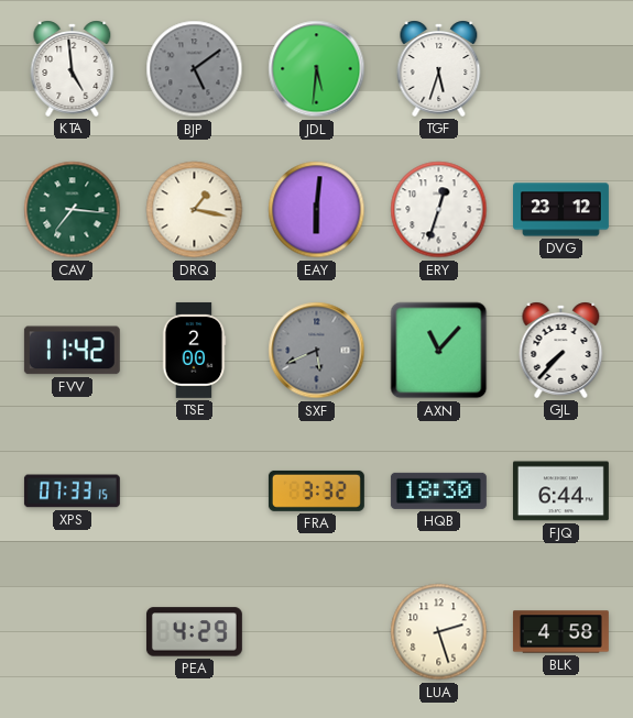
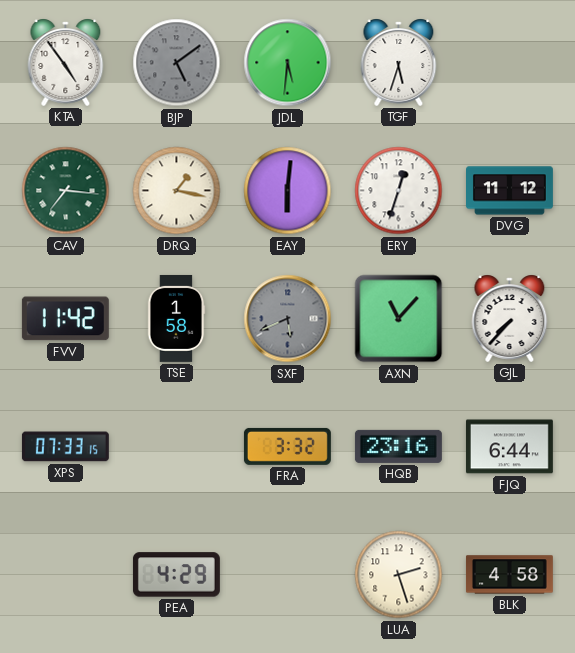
KTA: 4:59 -> 4:54 (66, 62)
DVG: 23:12 -> 11:12 (510, 191)
TSE: 2:00 -> 1:58 (176, 318)
HQB: 18:30 -> 23:16 (398, 446)
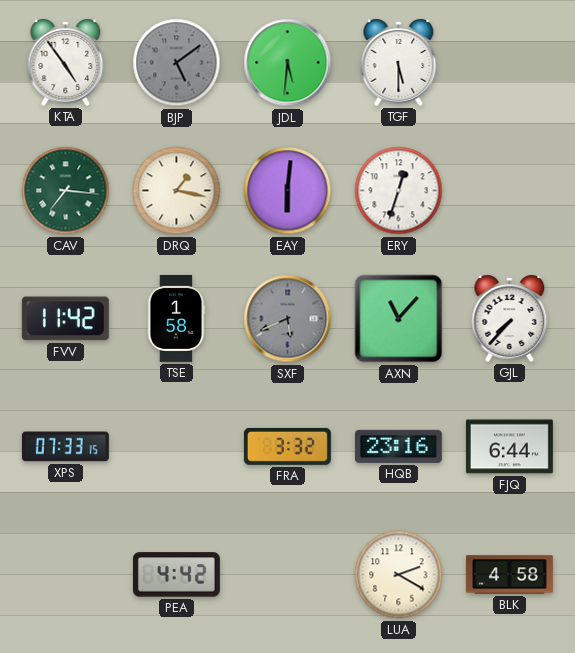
TGF: 5:33 -> 5:30 (399, 62)
DVG: 11:12 -> none (510, 191)
PEA: 4:29 -> 4:42 (176, 575)
LUA: 2:27 -> 2:20 (399, 575)
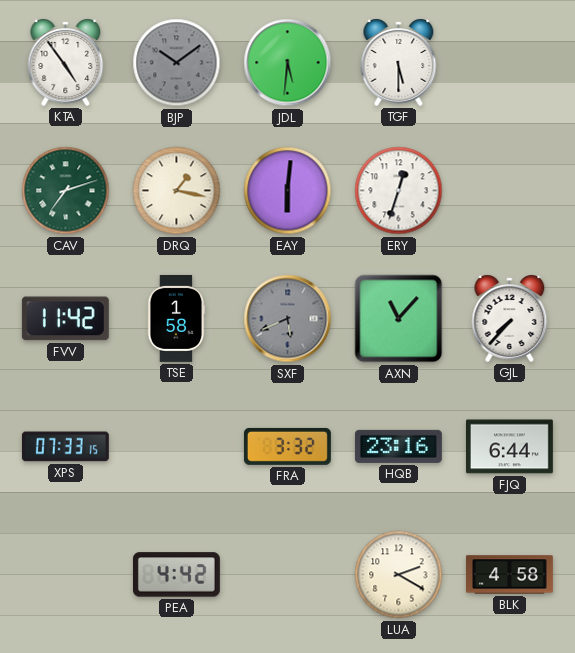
BJP: 5:09 -> 10:09 (177, 63)
CAV: 7:16 -> 7:12 (66, 191)
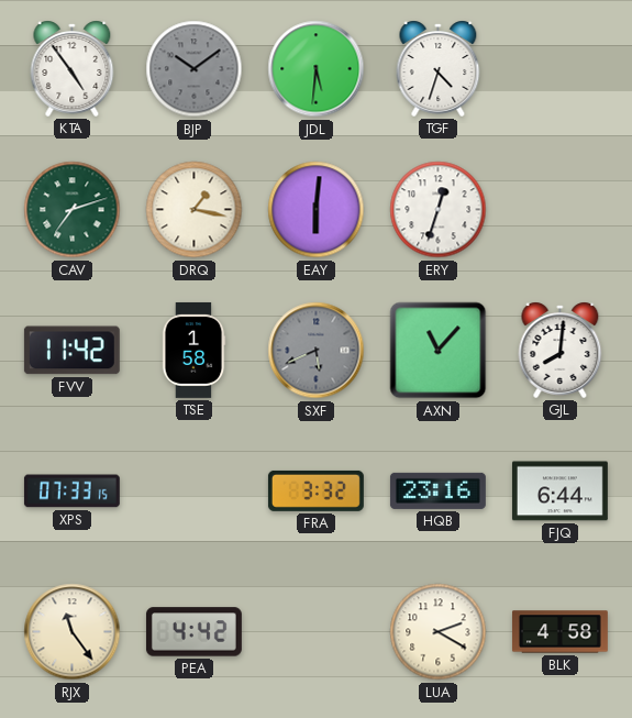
TGF: 5:30 -> 4:33 (439, 68)
GJL: 7:37 -> 8:01 (561, 350)
RJX: none -> 11:24 (73, 632)
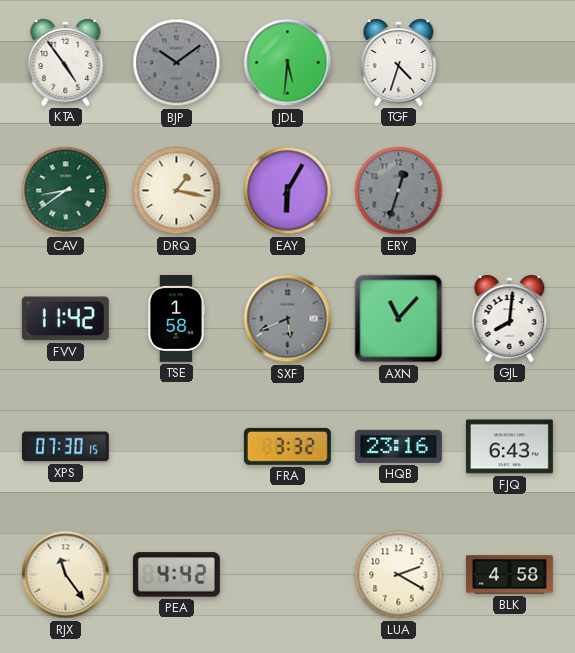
CAV: 7:12 -> 8:39 (66, 191)
EAY: 6:01 -> 6:05 (288, 191)
ERY dial: white -> grey (399, 191)
XPS: 07:33 -> 07:30 (65, 447)
FJQ: 6:44 -> 6:43 (509, 447)
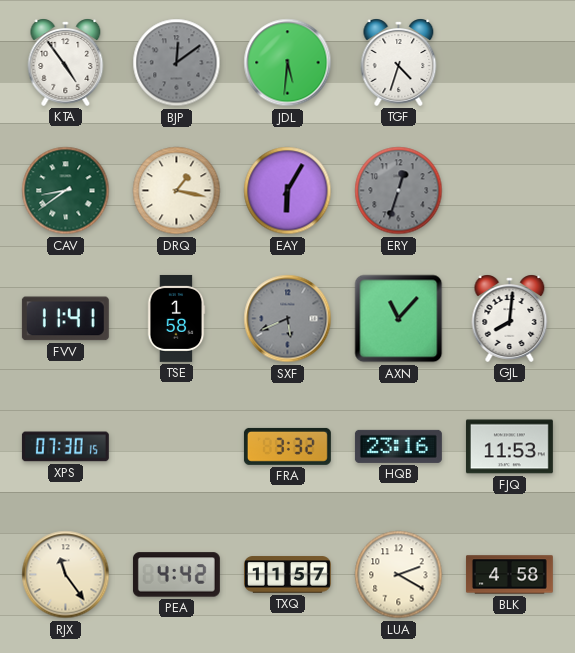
BJP: 10:09 -> 12:09 (177, 63)
FVV: 11:42 -> 11:41 (65, 319)
FJQ: 6:43 -> 11:53 (509, 447)
TXQ: none -> 11:57 (287, 575)
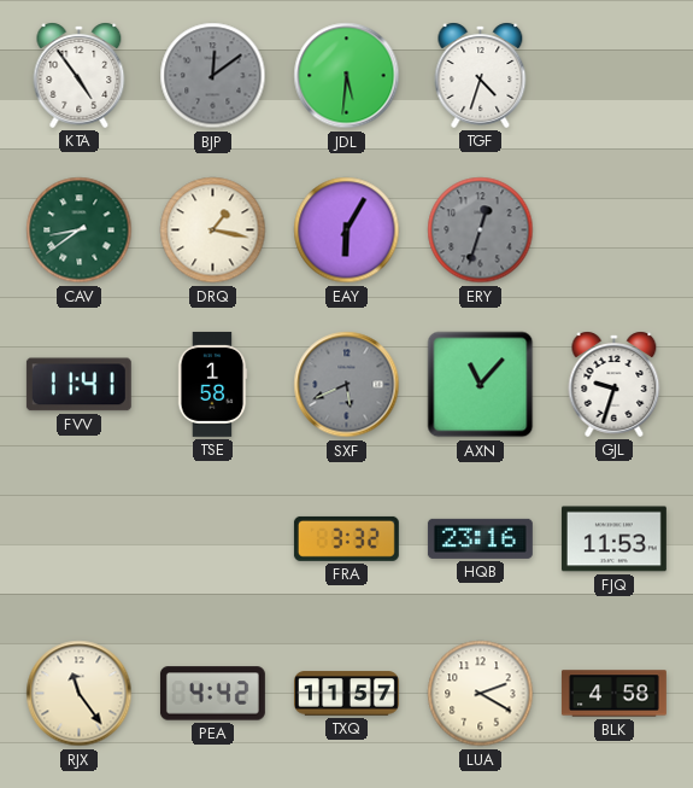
GJL: 8:01 -> 9:33 (615, 384)
XPS: 07:30 -> none (65, 447)
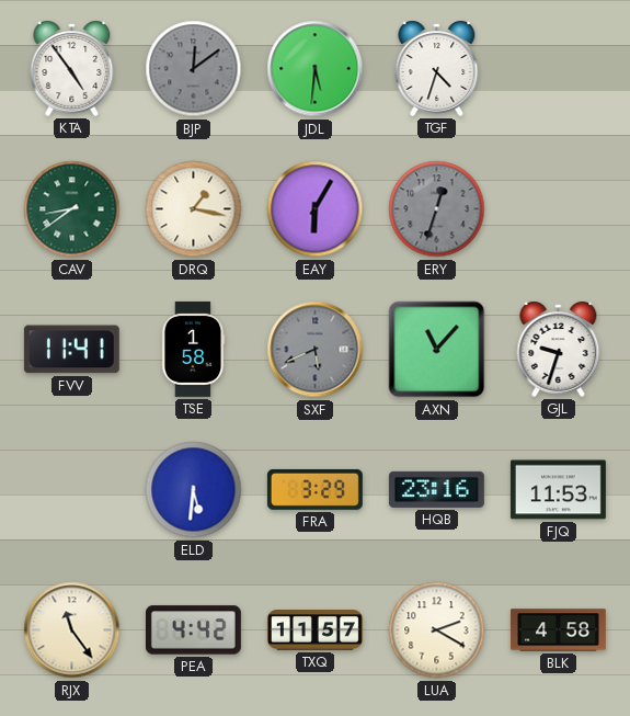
ELD: none -> 5:31 (194, 490)
FRA: 3:32 -> 3:29 (314, 489)
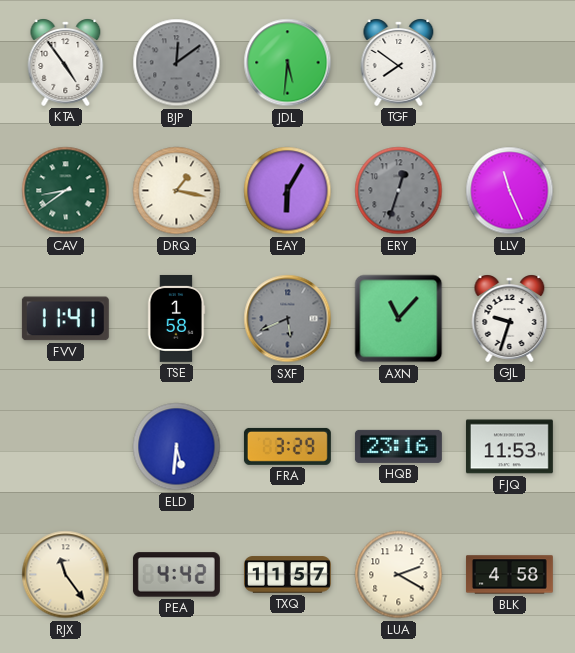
TGF: 4:33 -> 7:51 (399, 62)
LLV: none -> 11:26 (510, 191)
